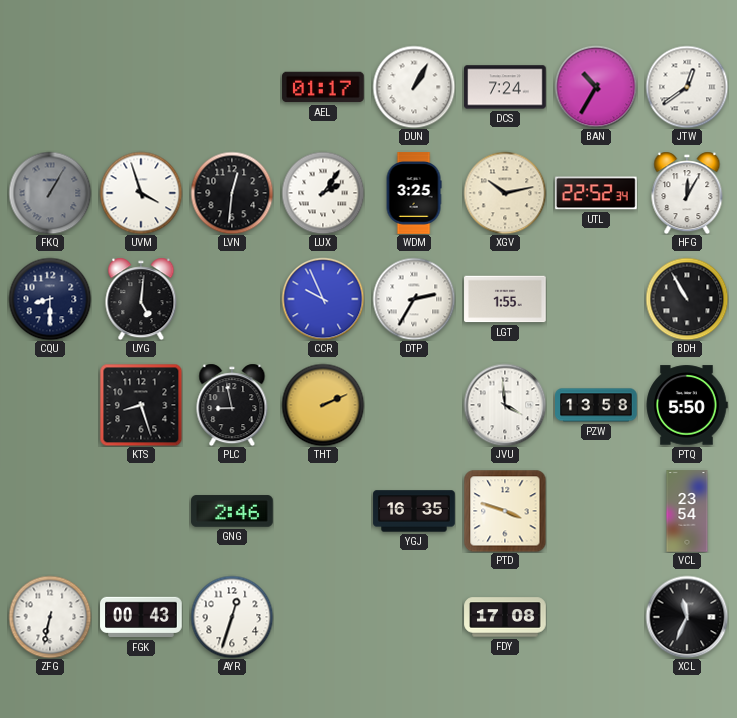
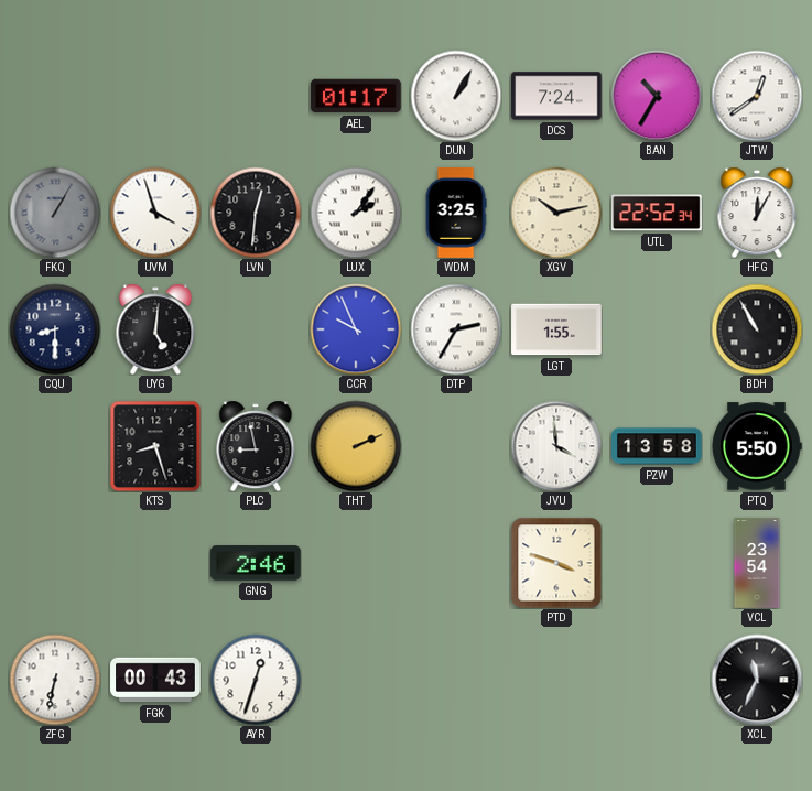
YGJ: 16:35 -> none (414, 511)
FDY: 17:08 -> none (505, 617)
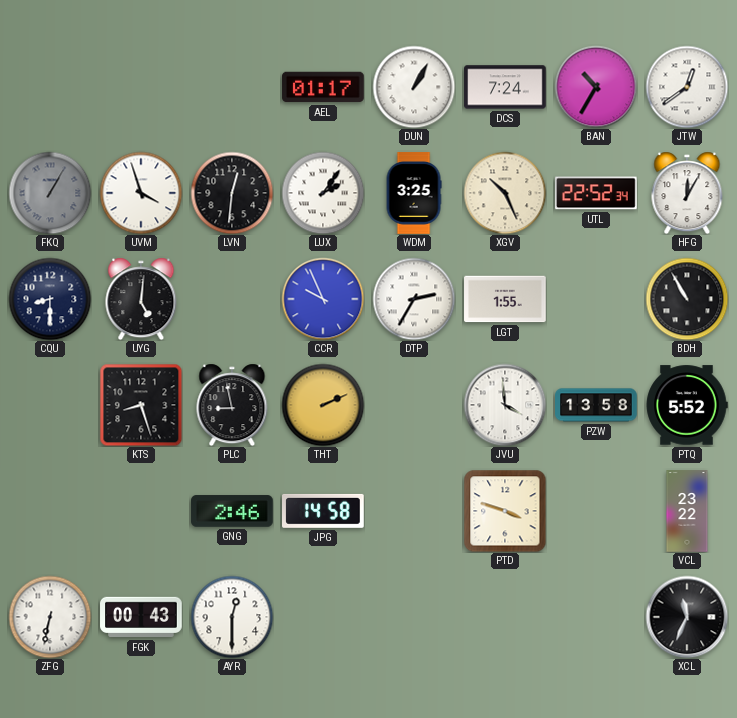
XGV: 10:13 -> 10:26 (505, 193)
PTQ: 5:50 -> 5:52 (687, 405)
JPG: none -> 14:58 (324, 511)
VCL: 23:54 -> 23:22 (687, 511)
AYR: 12:33 -> 12:30 (232, 617)
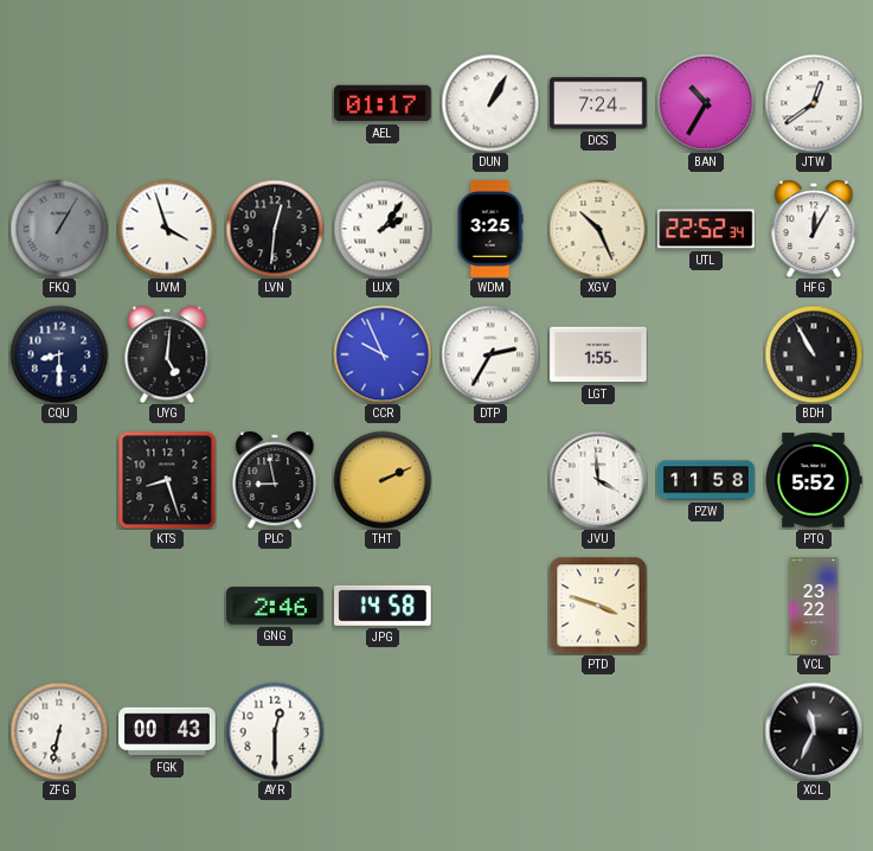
PZW: 13:58 -> 11:58 (706, 480)
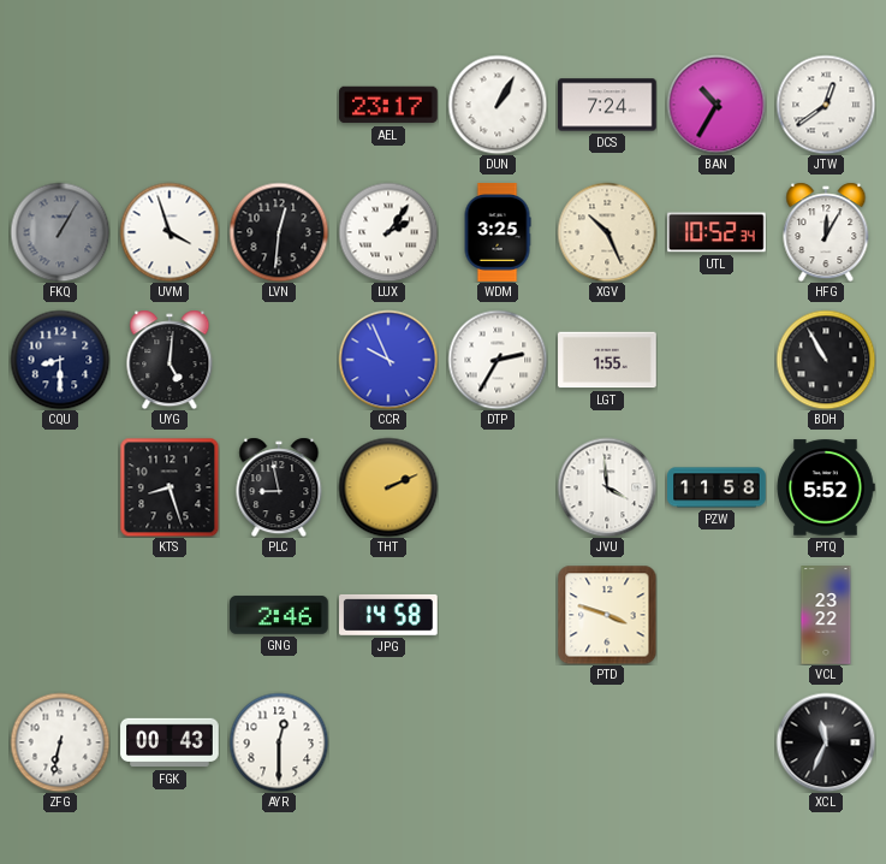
AEL: 01:17 -> 23:17 (388, 105)
UTL: 22:52 -> 10:52 (718, 232)
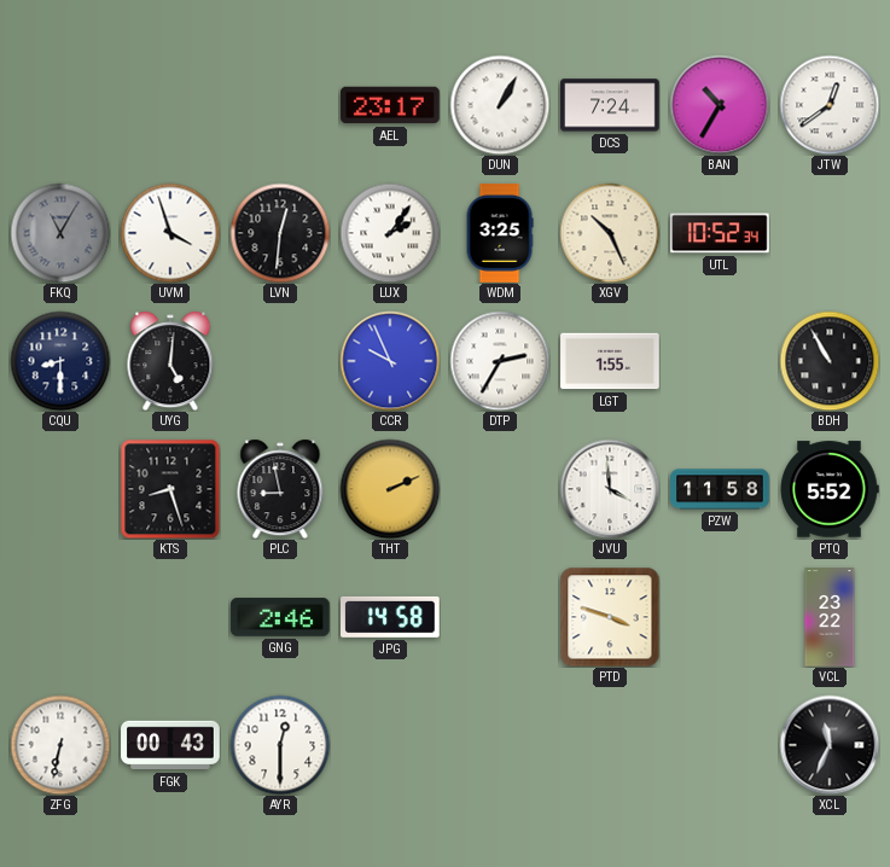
FKQ: 1:05 -> 11:05 (60, 233)
HFG: 12:05 -> none (826, 232)
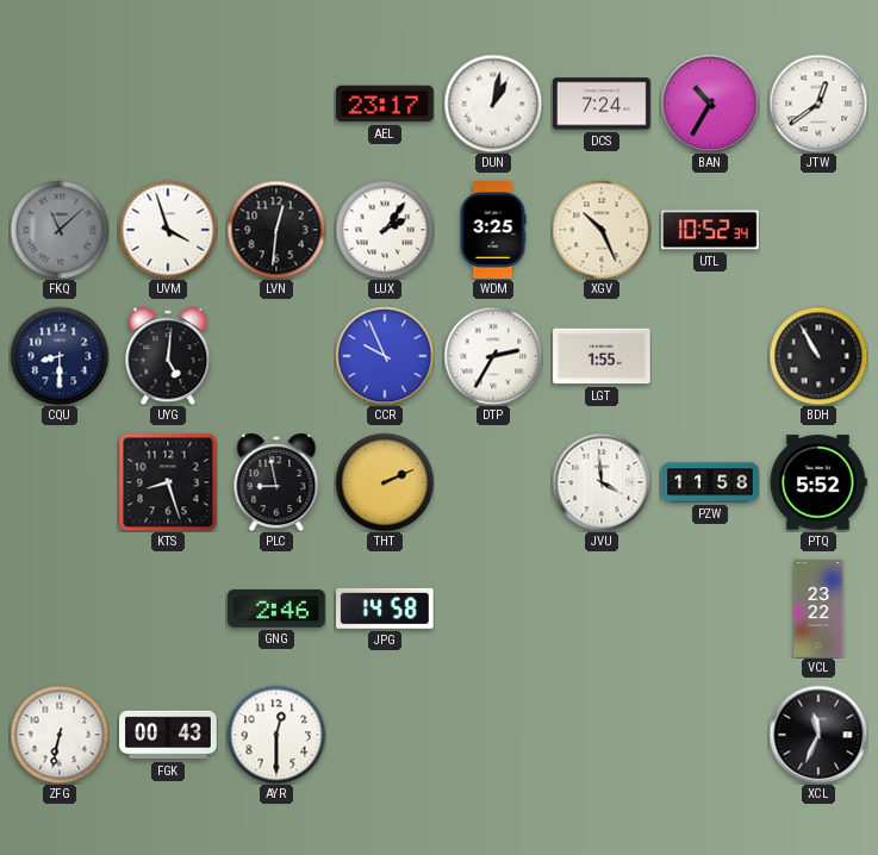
DUN: 1:05 -> 1:02 (493, 104)
FKQ: 11:05 -> 11:08 (60, 230)
PTD: 3:48 -> none (610, 617)
